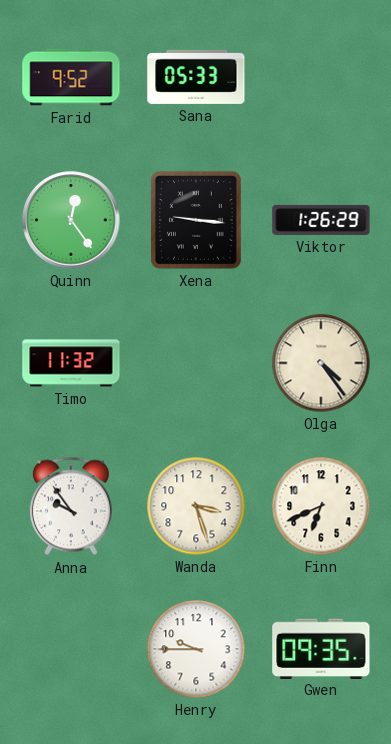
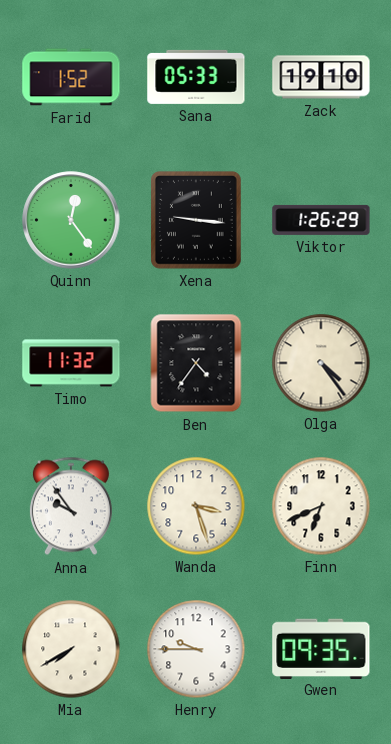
Farid: 9:52 -> 1:52 (71, 77)
Zack: none -> 19:10 (321, 77)
Ben: none -> 4:36 (196, 363)
Mia: none -> 7:40 (71, 649)
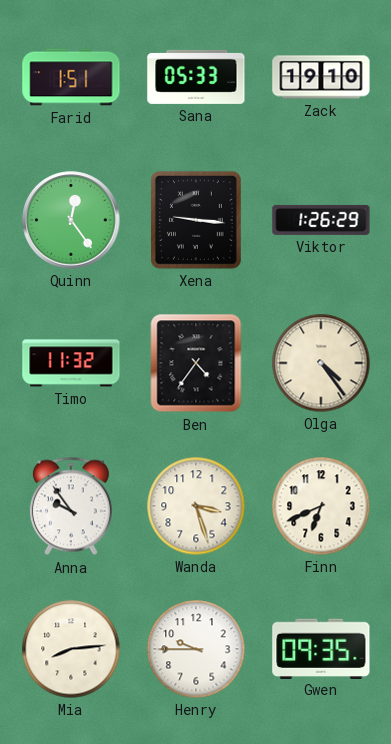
Farid: 1:52 -> 1:51 (71, 77)
Mia: 7:40 -> 8:14 (71, 649)
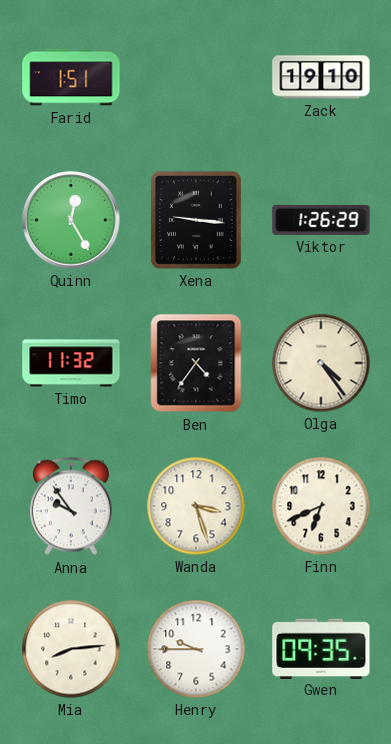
Sana: 05:33 -> none (196, 77)
Quinn: 12:24 -> 12:25 (71, 220)
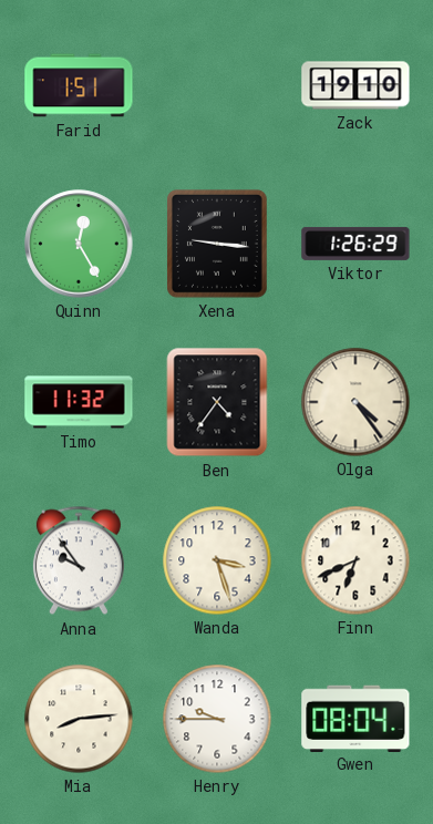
Gwen: 09:35 -> 08:04 (355, 718)
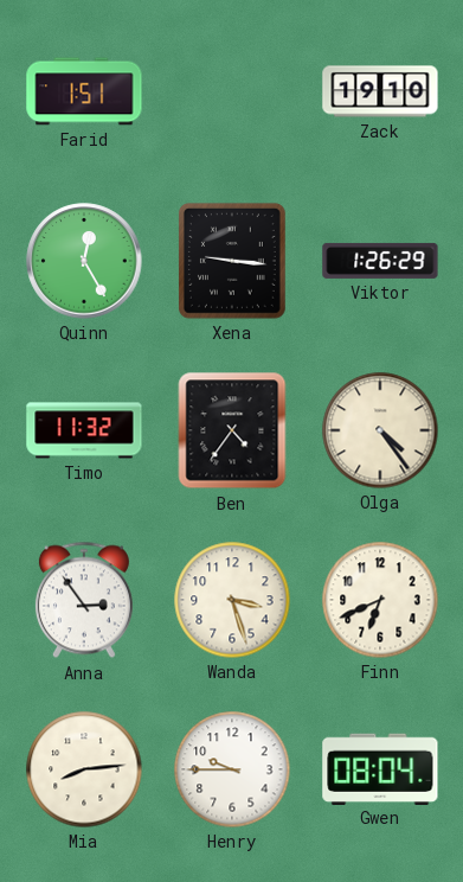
Anna: 9:54 -> 2:54 (84, 600)
